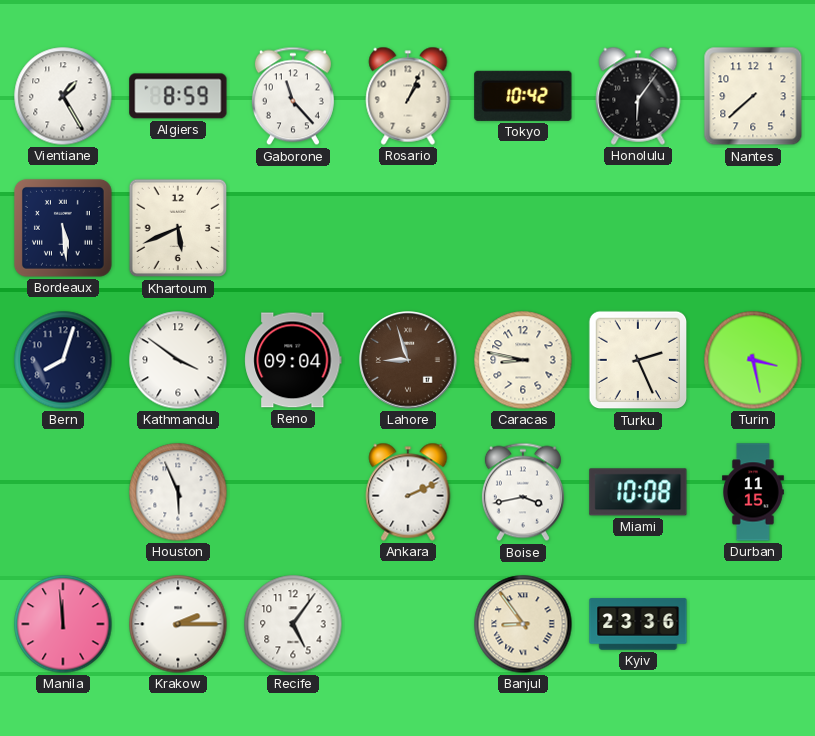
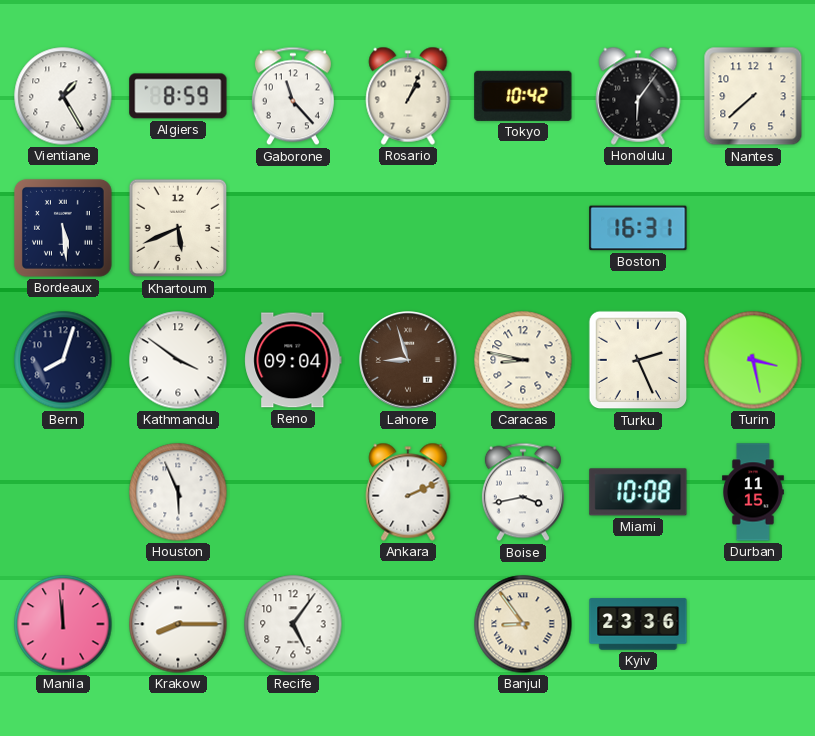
Boston: none -> 16:31 (638, 228)
Krakow: 2:15 -> 8:15 (178, 624)
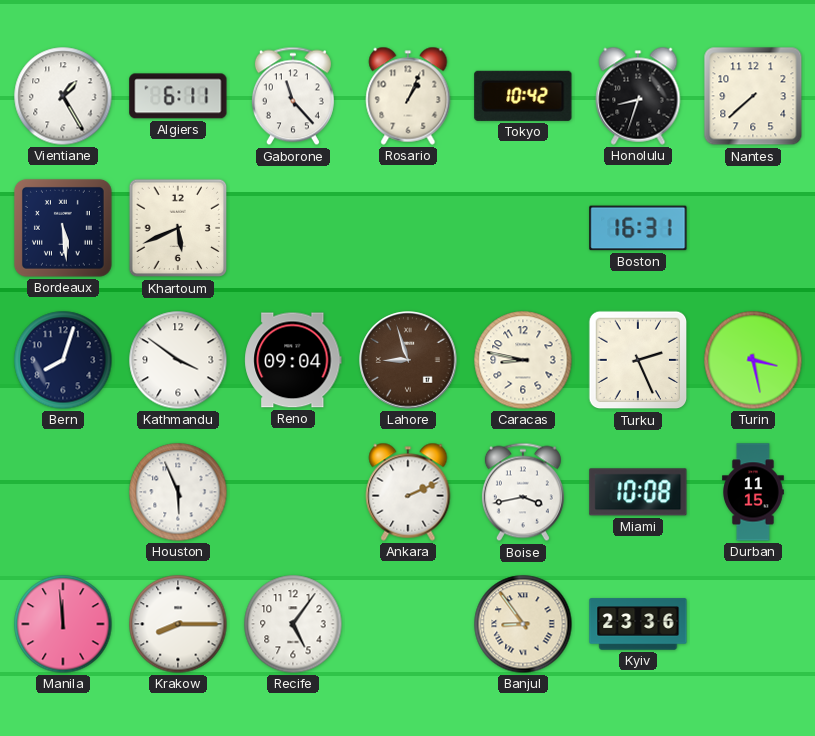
Algiers: 8:59 -> 6:11 (178, 96)
Honolulu: 6:06 -> 8:33 (638, 96)
